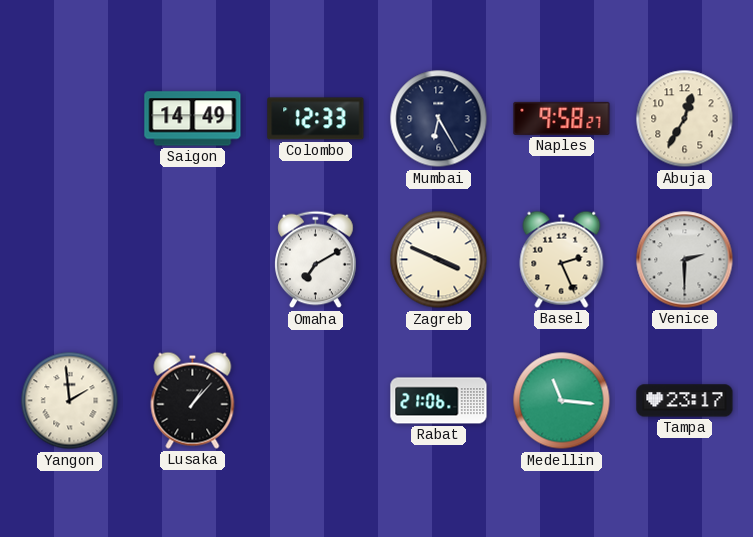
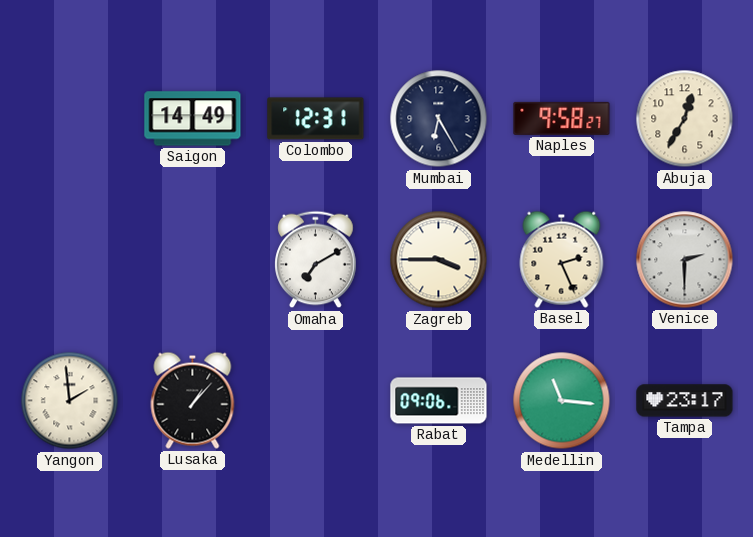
Colombo: 12:33 -> 12:31 (316, 119)
Zagreb: 3:49 -> 3:45 (439, 260)
Rabat: 21:06 -> 09:06 (439, 401)
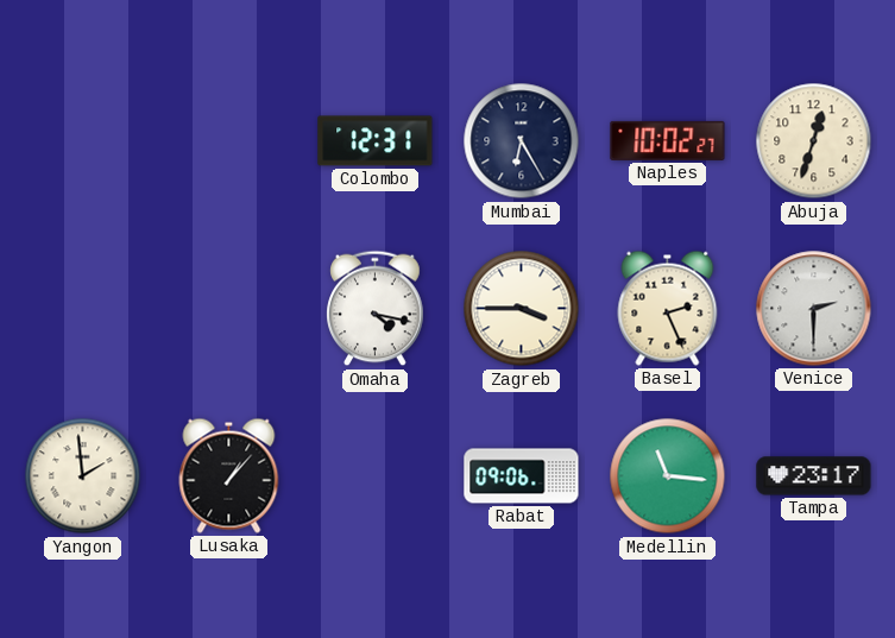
Saigon: 14:49 -> none (193, 119)
Naples: 9:58 -> 10:02 (668, 140)
Abuja: 12:35 -> 12:33 (814, 141)
Omaha: 7:10 -> 4:17 (376, 309)
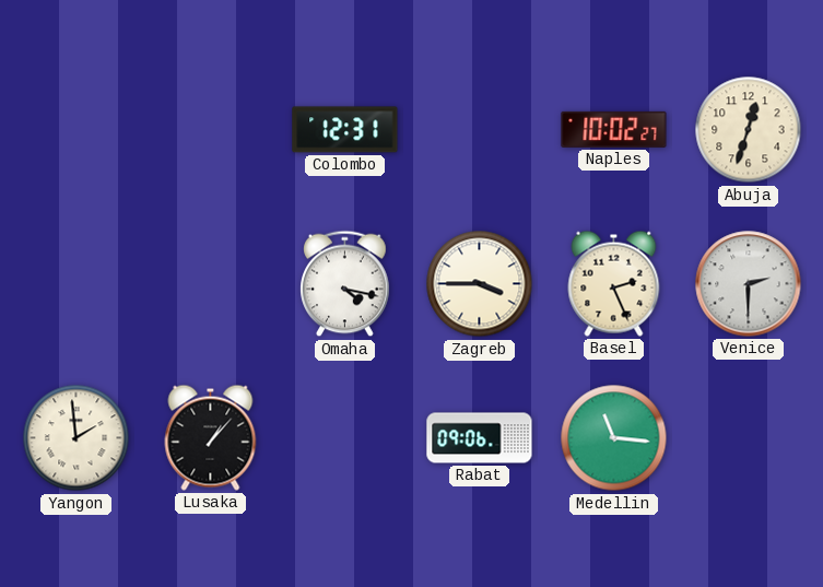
Mumbai: 6:25 -> none (522, 141)
Tampa: 23:17 -> none (814, 476)
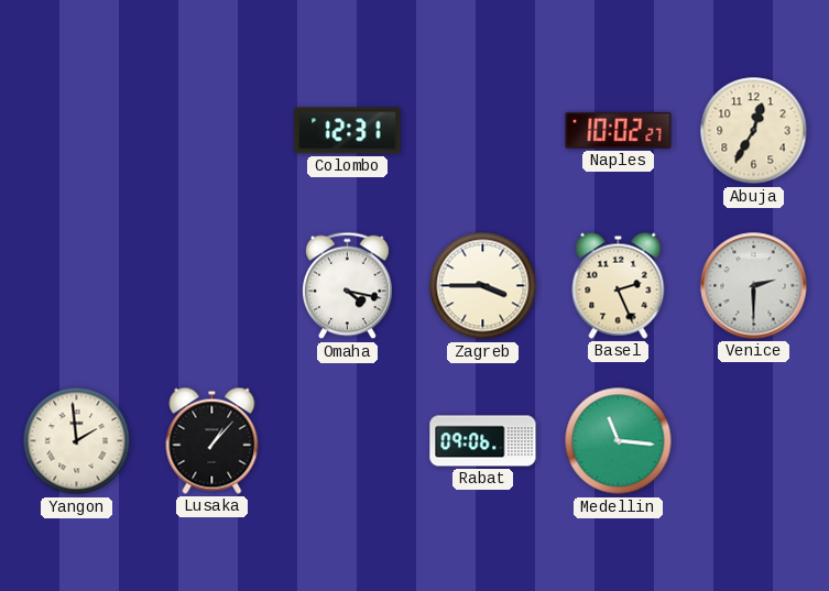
Abuja: 12:33 -> 12:35 (754, 131)
